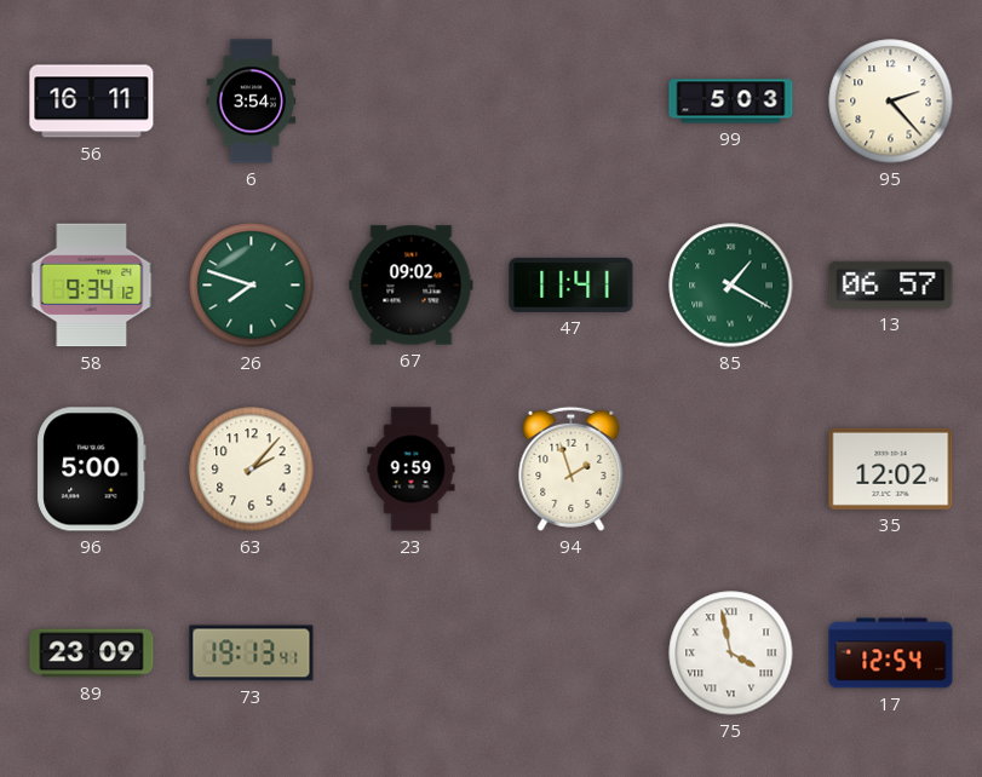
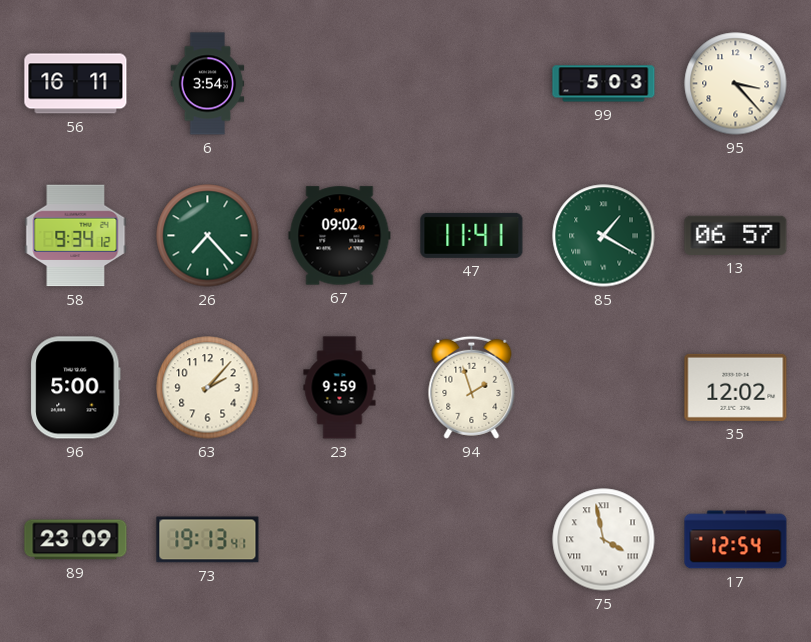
95: 2:23 -> 3:23 (736, 84)
26: 7:48 -> 7:23 (208, 236)
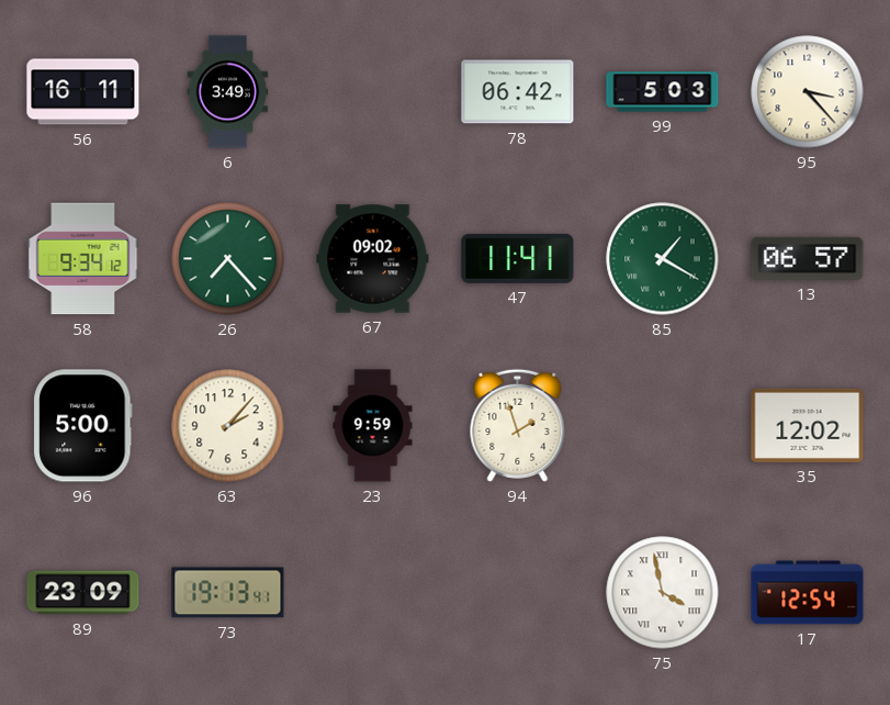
6: 3:54 -> 3:49 (228, 92)
78: none -> 06:42 (518, 92)
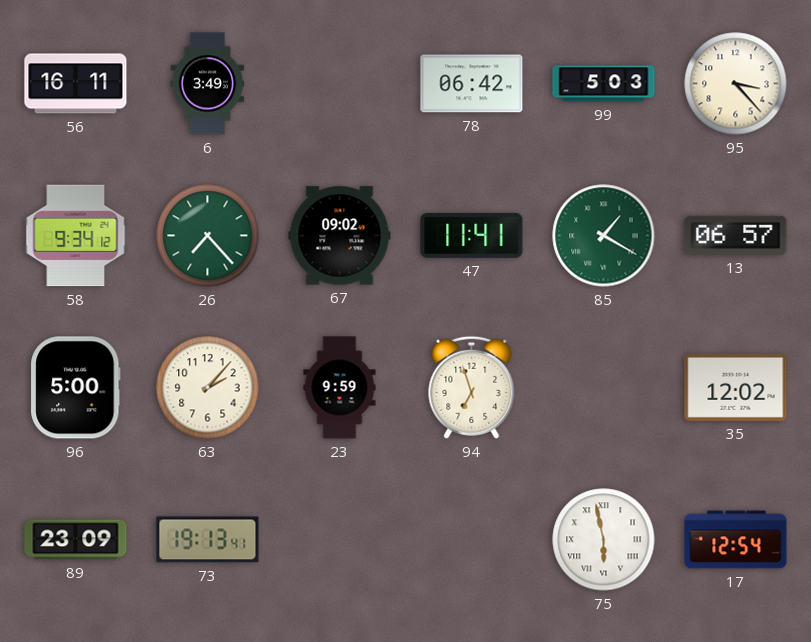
94: 1:57 -> 6:57 (472, 387)
75: 3:58 -> 5:58 (604, 540)
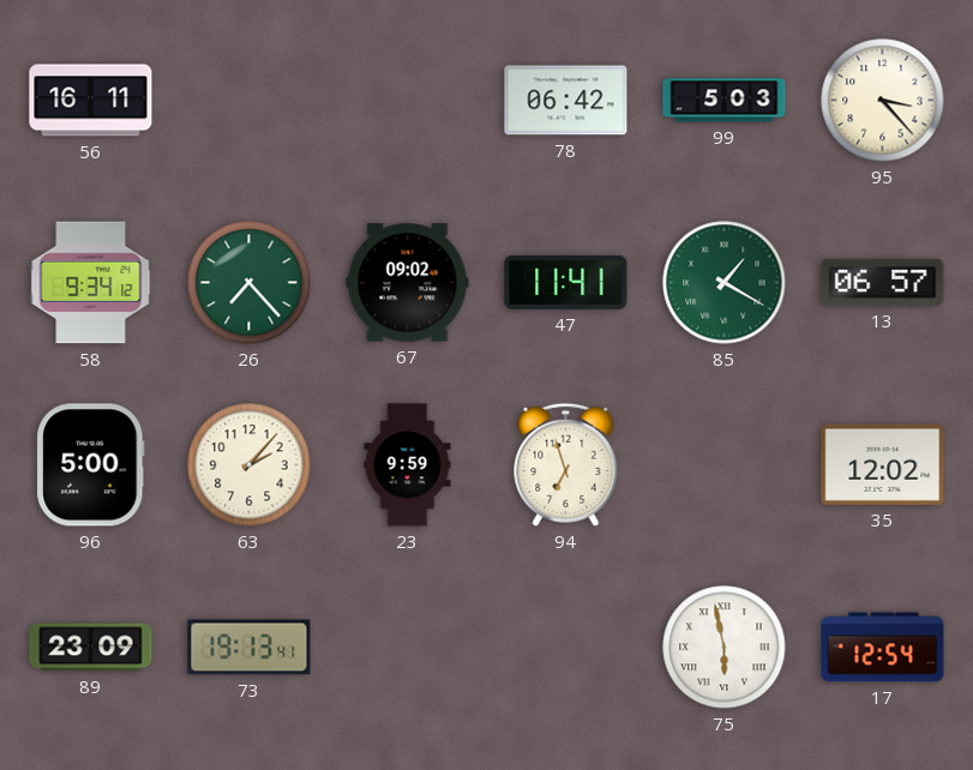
6: 3:49 -> none (208, 84)
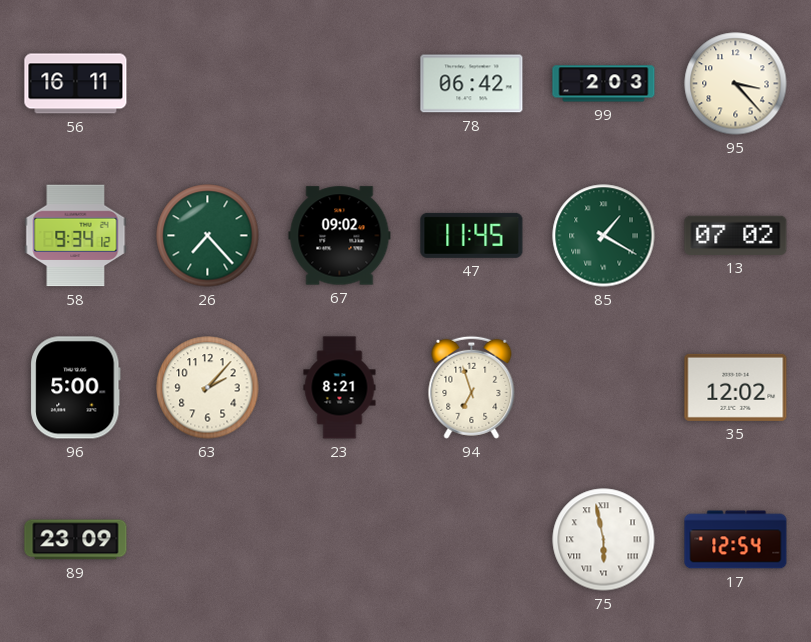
99: 5:03 -> 2:03 (604, 84)
47: 11:41 -> 11:45 (472, 235)
13: 06:57 -> 07:02 (736, 235)
23: 9:59 -> 8:21 (340, 388)
73: 19:13 -> none (250, 648)
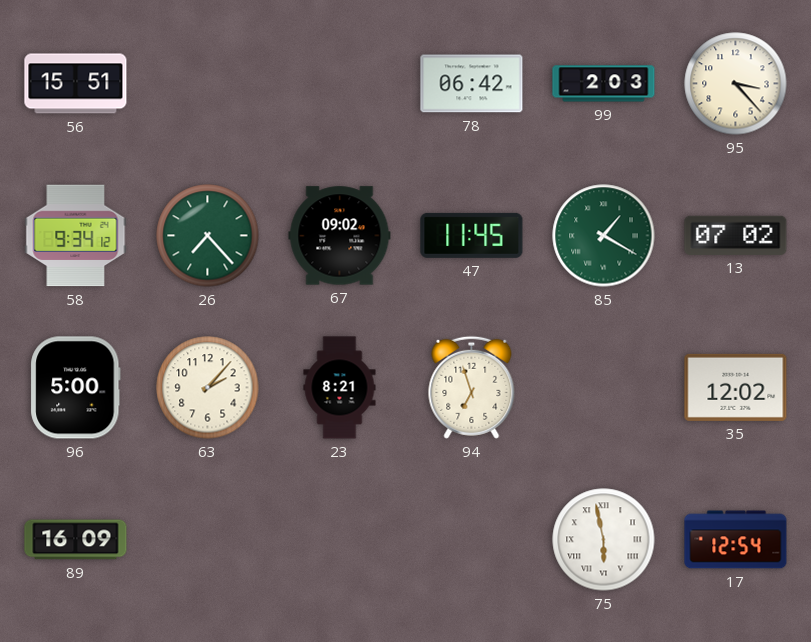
56: 16:11 -> 15:51 (76, 84)
89: 23:09 -> 16:09 (76, 540)
